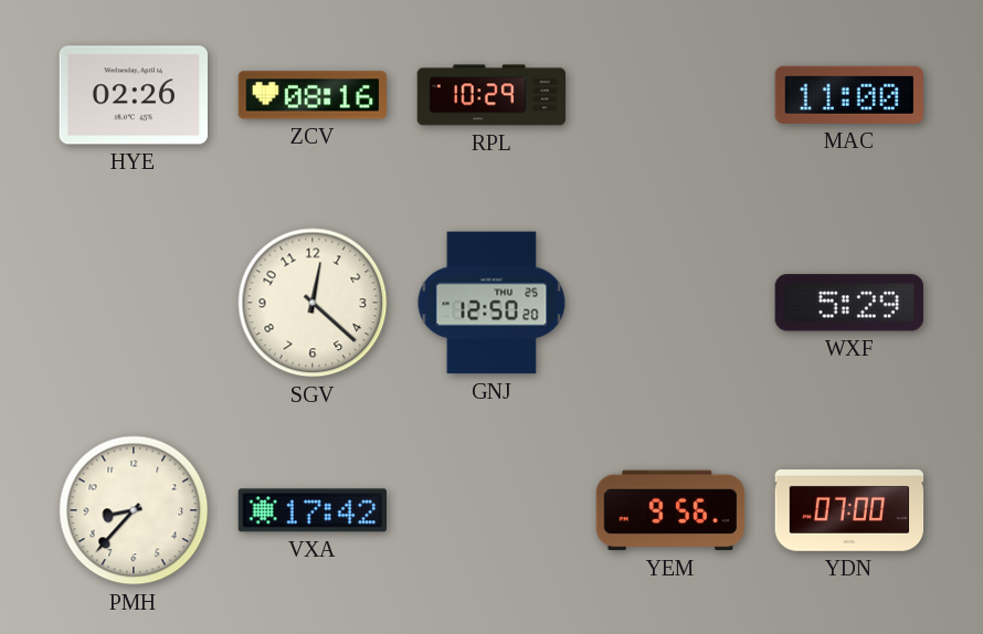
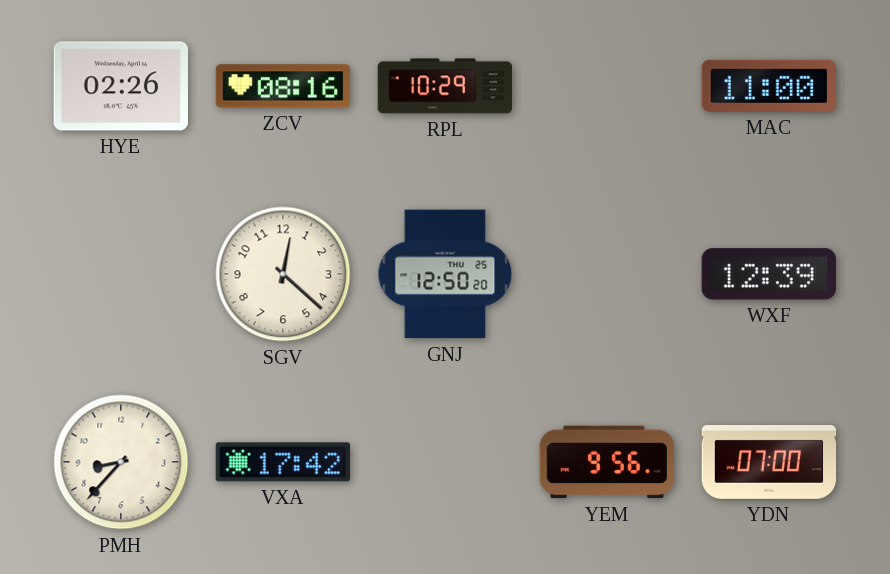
WXF: 5:29 -> 12:39 (769, 274)
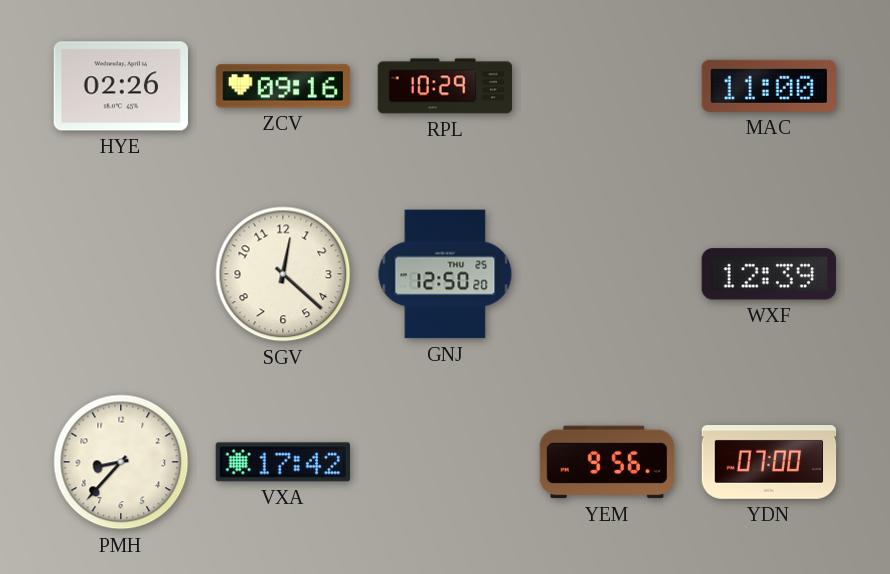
ZCV: 08:16 -> 09:16 (283, 86)
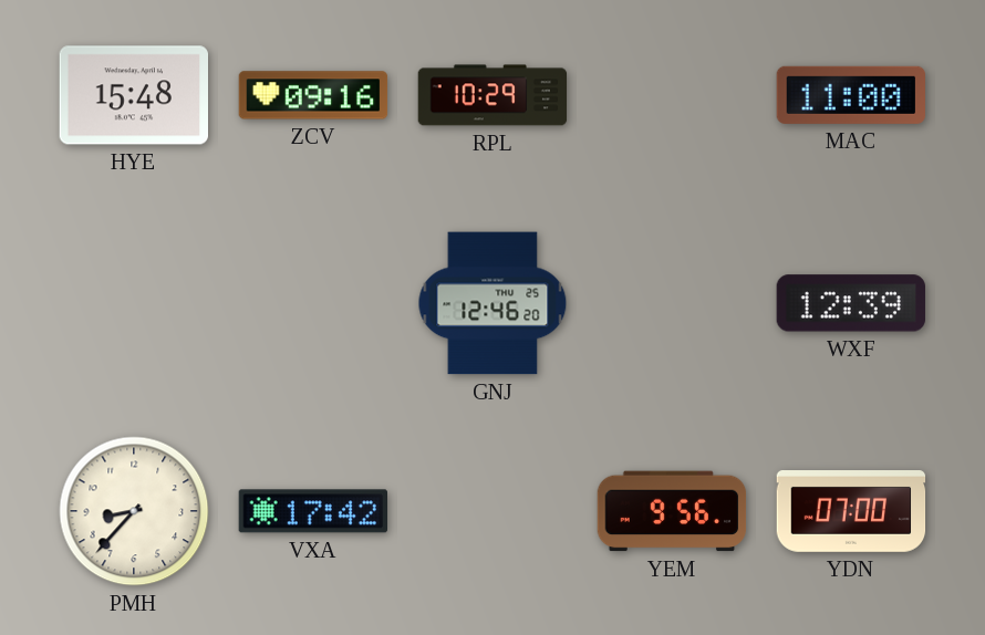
HYE: 02:26 -> 15:48 (133, 95)
SGV: 12:22 -> none (283, 274)
GNJ: 12:50 -> 12:46 (492, 303)
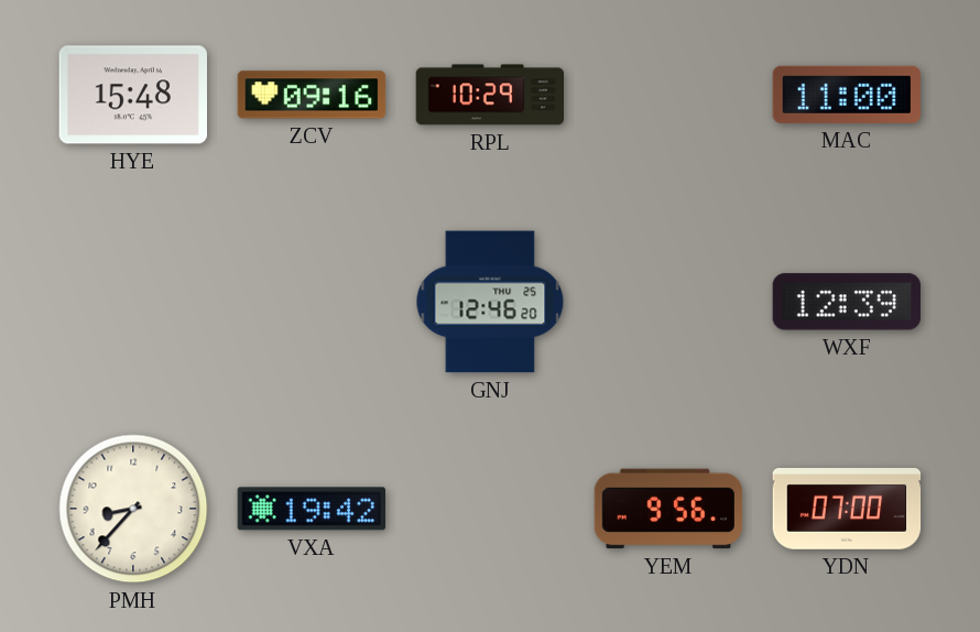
VXA: 17:42 -> 19:42 (311, 509)
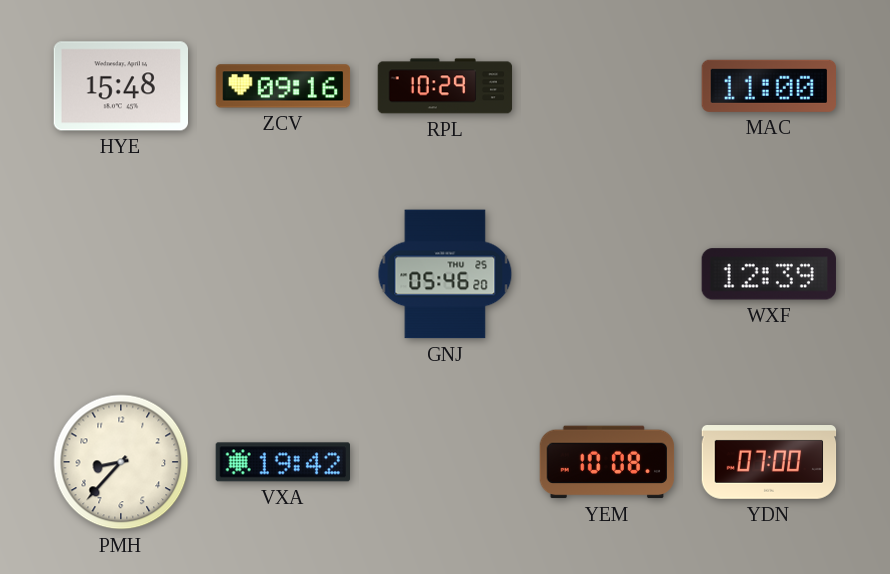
GNJ: 12:46 -> 05:46 (445, 274)
YEM: 9:56 -> 10:08 (607, 462)
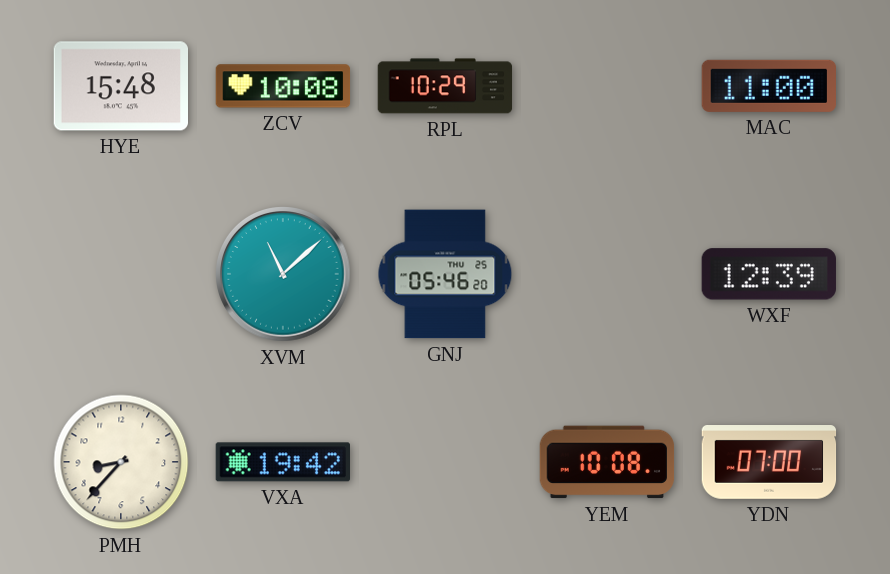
ZCV: 09:16 -> 10:08 (283, 86)
XVM: none -> 11:08 (284, 275)
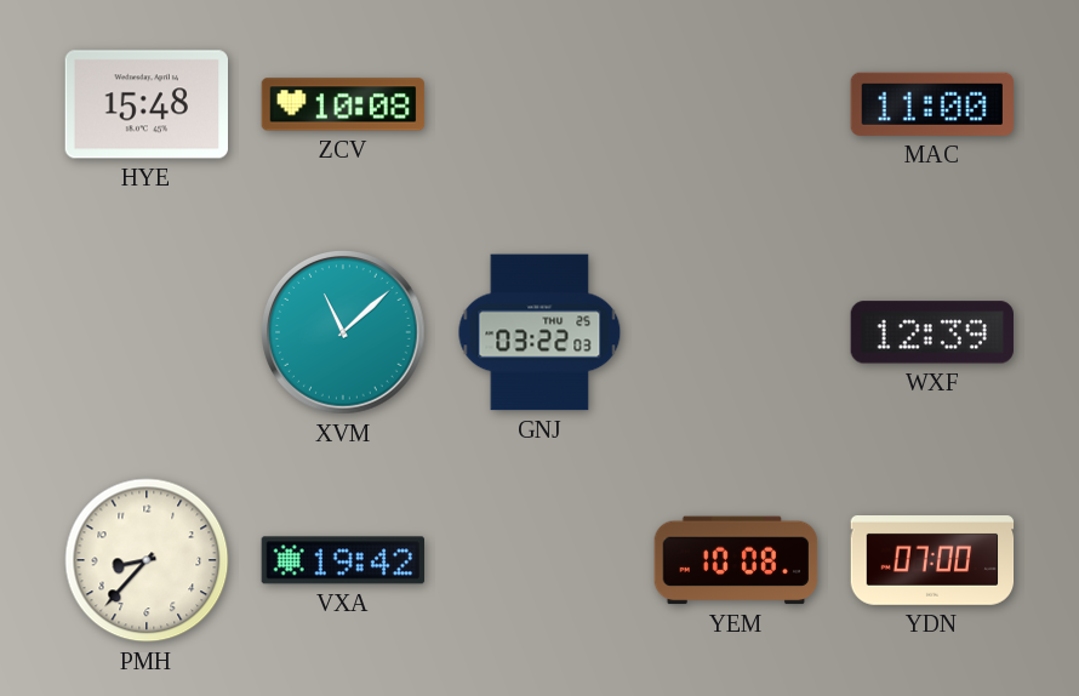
RPL: 10:29 -> none (445, 86)
GNJ: 05:46 -> 03:22 (539, 332)
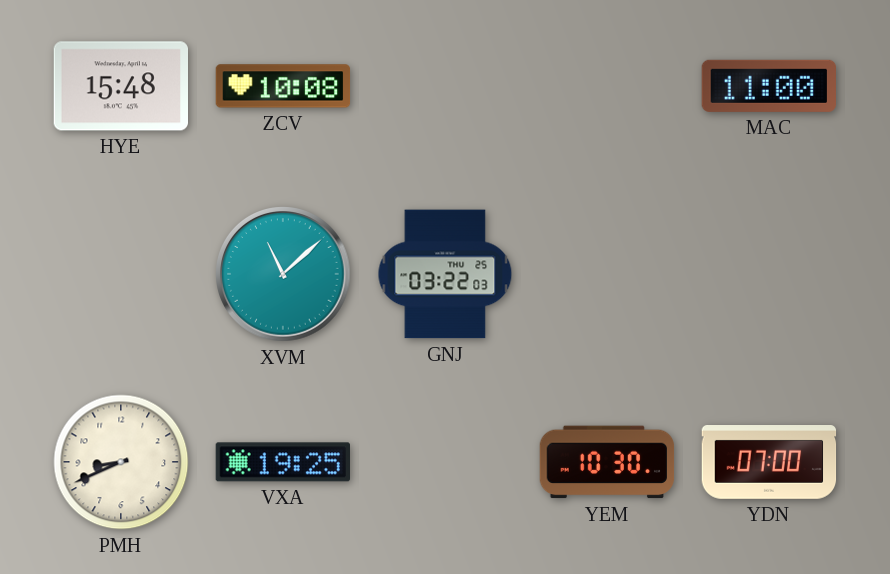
WXF: 12:39 -> none (932, 332)
PMH: 8:37 -> 8:41 (121, 462)
VXA: 19:42 -> 19:25 (282, 462)
YEM: 10:08 -> 10:30 (607, 462)
